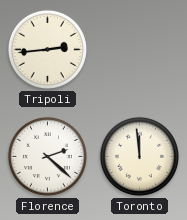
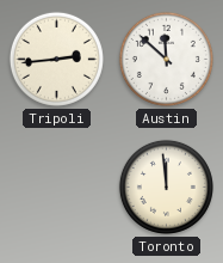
Austin: none -> 11:52 (166, 59)
Florence: 2:22 -> none (47, 156)
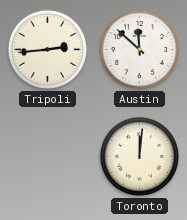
Toronto: 11:59 -> 12:01 (139, 156)
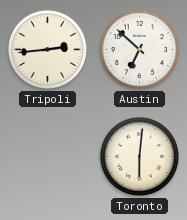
Austin: 11:52 -> 6:52 (139, 49)
Toronto: 12:01 -> 6:01 (139, 156)
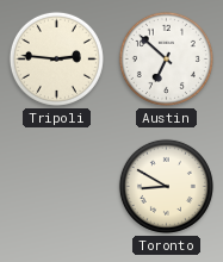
Tripoli: 2:44 -> 2:46 (56, 58)
Toronto: 6:01 -> 8:50 (166, 186)
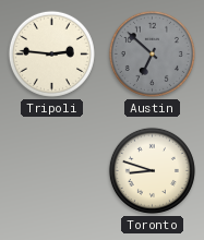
Austin dial: white -> grey (152, 53)
Toronto: 8:50 -> 8:48 (152, 170)
